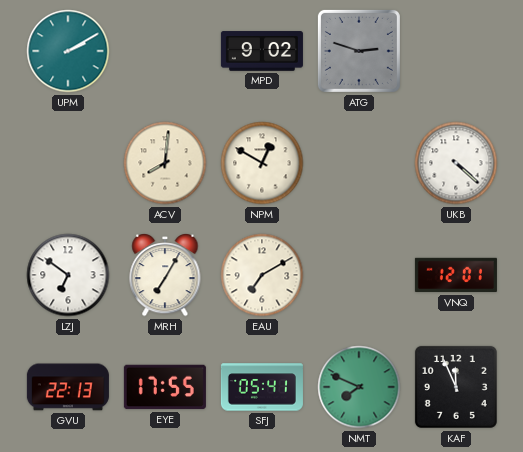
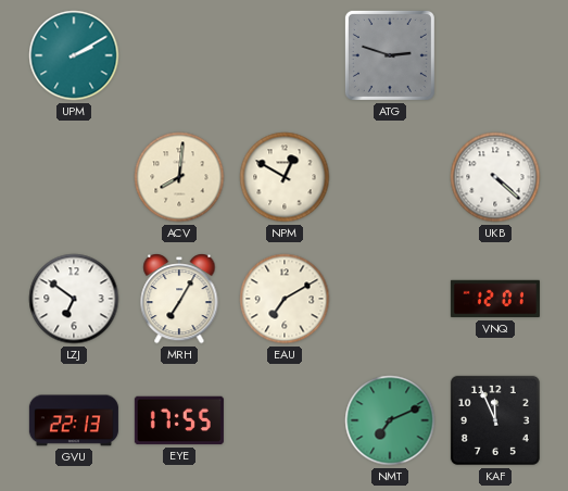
MPD: 9:02 -> none (262, 51)
SFJ: 05:41 -> none (262, 387)
NMT: 7:49 -> 7:11 (390, 420)
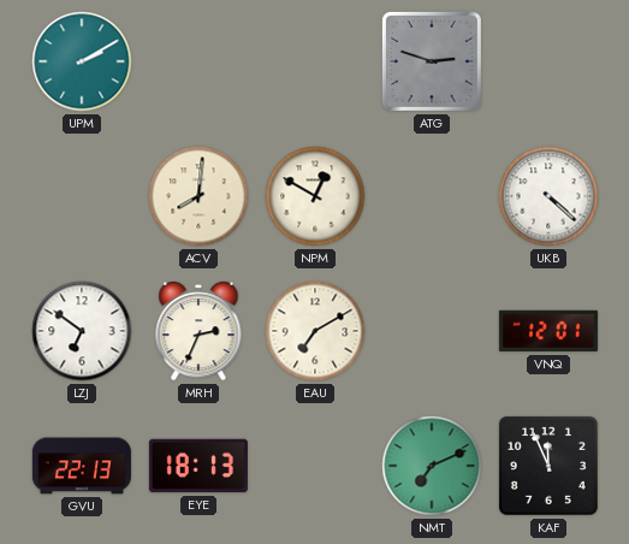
MRH: 7:05 -> 2:34 (198, 332)
EYE: 17:55 -> 18:13 (198, 466)
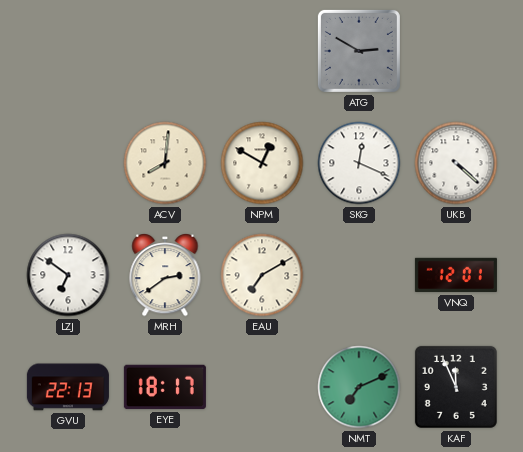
UPM: 2:10 -> none (82, 61)
ATG: 2:48 -> 2:50 (359, 51)
SKG: none -> 12:19 (359, 163)
MRH: 2:34 -> 2:39 (165, 276)
EYE: 18:13 -> 18:17 (165, 387)
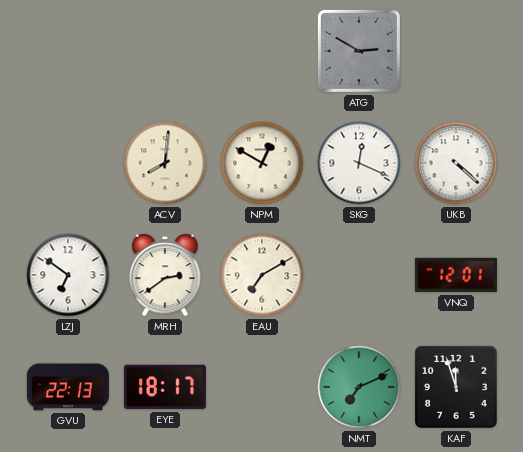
KAF: 11:56 -> 11:57 (456, 387)
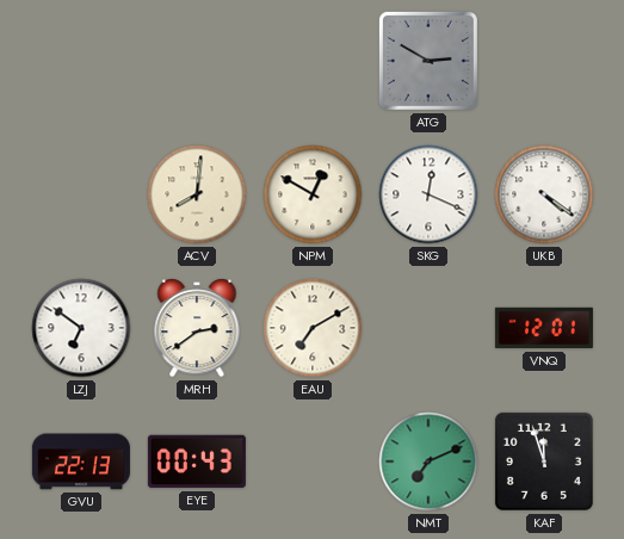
UKB: 4:22 -> 4:21 (544, 194)
EYE: 18:17 -> 00:43 (197, 461)
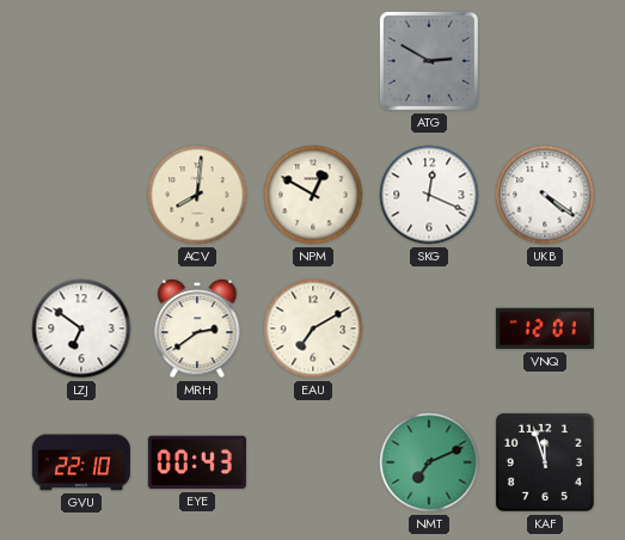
GVU: 22:13 -> 22:10 (81, 462)
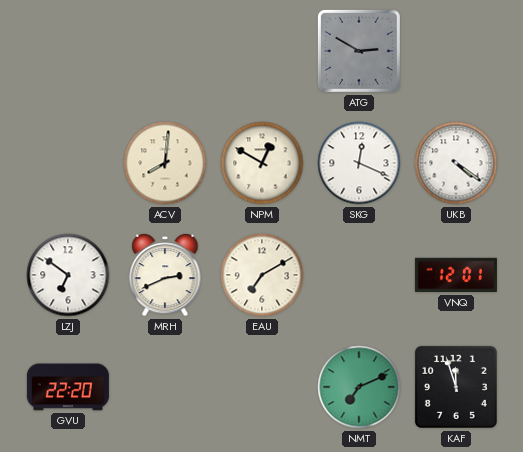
MRH: 2:39 -> 2:41 (165, 276)
GVU: 22:10 -> 22:20 (68, 387)
EYE: 00:43 -> none (197, 462)
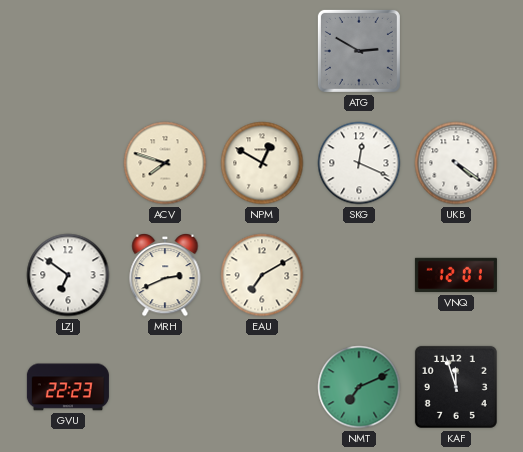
ACV: 8:01 -> 7:48 (165, 163)
GVU: 22:20 -> 22:23 (68, 387)
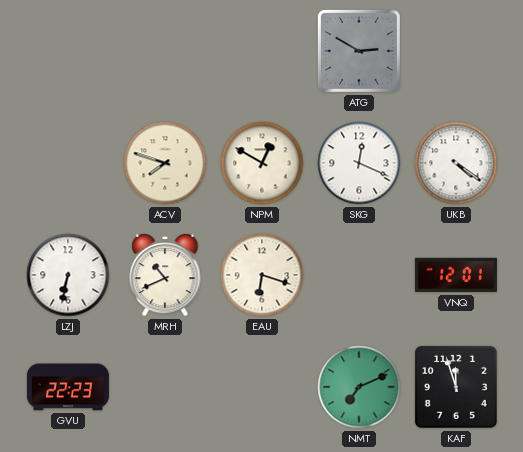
LZJ: 6:51 -> 6:32 (68, 275)
MRH: 2:41 -> 10:41 (165, 276)
EAU: 7:10 -> 6:18 (262, 275)
